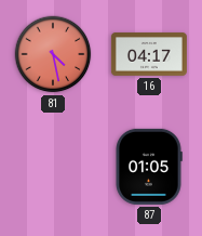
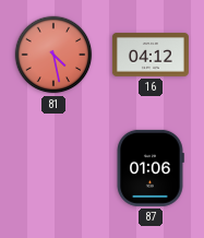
16: 04:17 -> 04:12 (151, 55)
87: 01:05 -> 01:06 (151, 168)
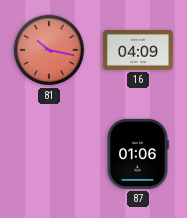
81: 4:28 -> 10:17 (49, 50)
16: 04:12 -> 04:09 (138, 50)
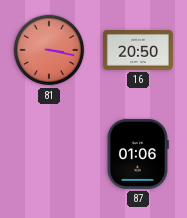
81: 10:17 -> 3:17 (49, 50)
16: 04:09 -> 20:50 (138, 50)
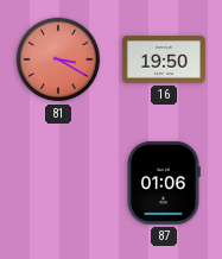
81: 3:17 -> 3:20 (58, 59)
16: 20:50 -> 19:50 (164, 59)
